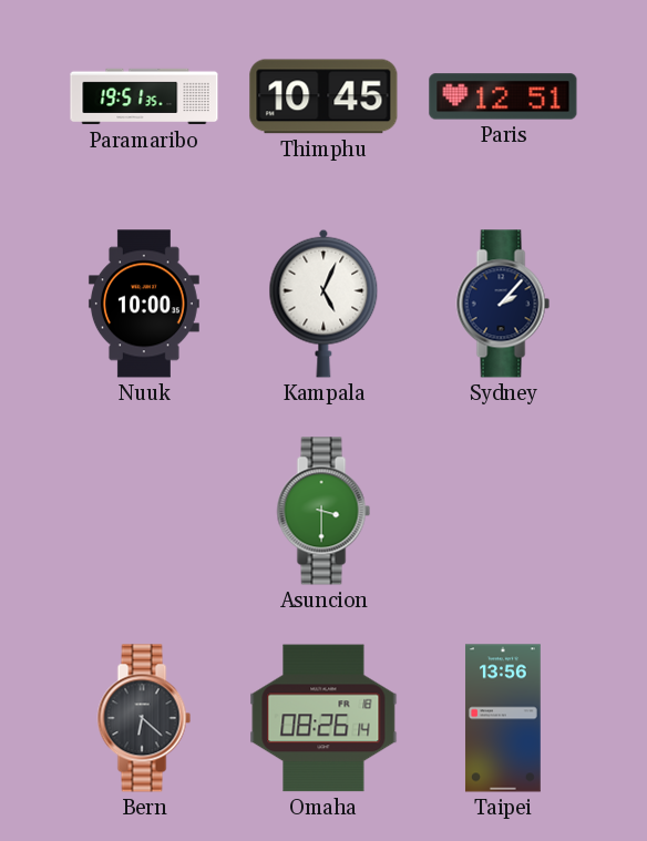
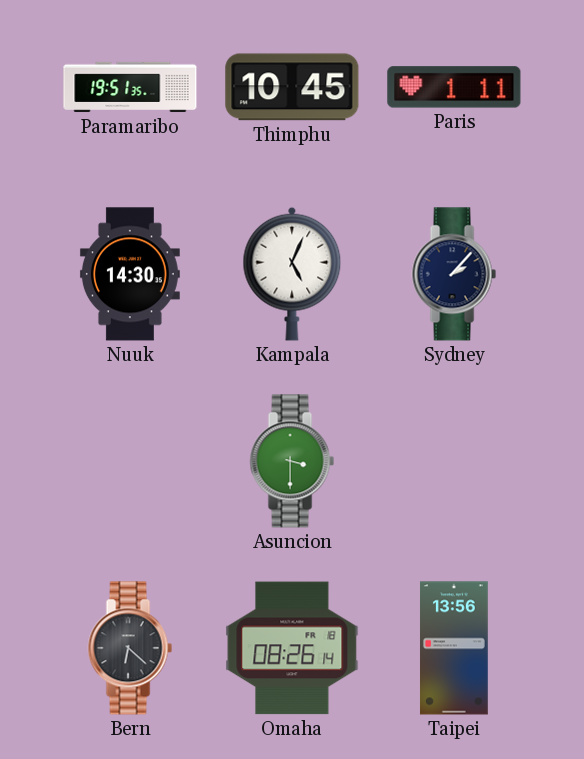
Paris: 12:51 -> 1:11 (454, 87)
Nuuk: 10:00 -> 14:30 (130, 274)
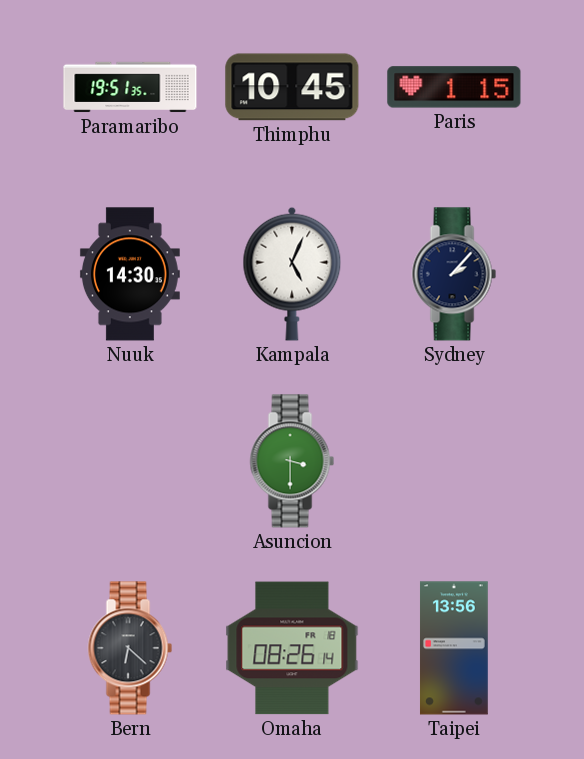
Paris: 1:11 -> 1:15 (454, 87)
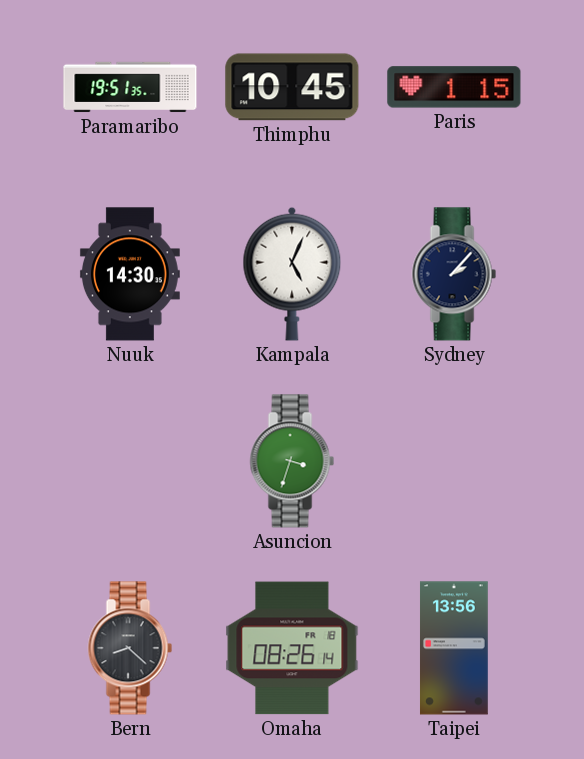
Asuncion: 3:30 -> 3:33 (292, 461)
Bern: 6:22 -> 8:22 (130, 648)
